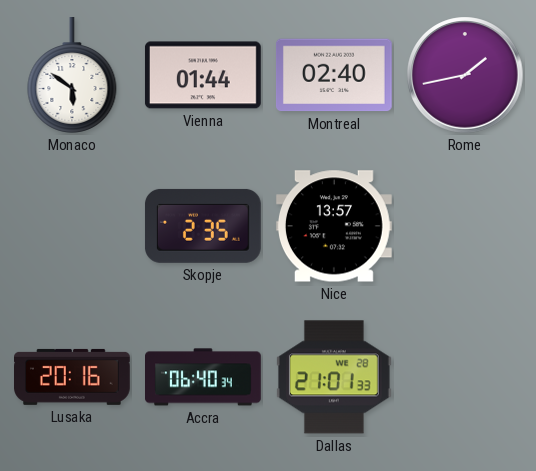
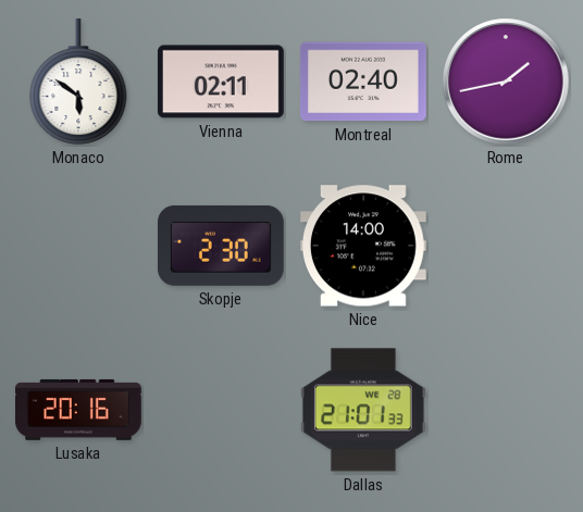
Vienna: 01:44 -> 02:11 (221, 82)
Skopje: 2:35 -> 2:30 (221, 246)
Nice: 13:57 -> 14:00 (363, 246)
Accra: 06:40 -> none (204, 377)
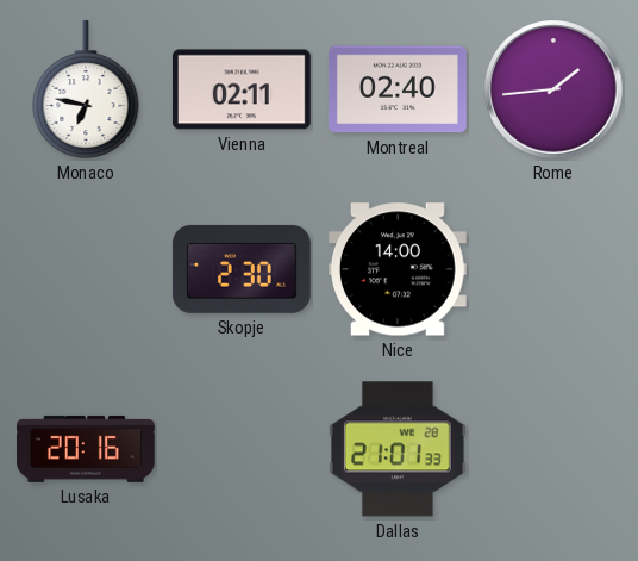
Monaco: 5:51 -> 6:47 (86, 91)
Rome: 1:43 -> 1:44 (553, 89)
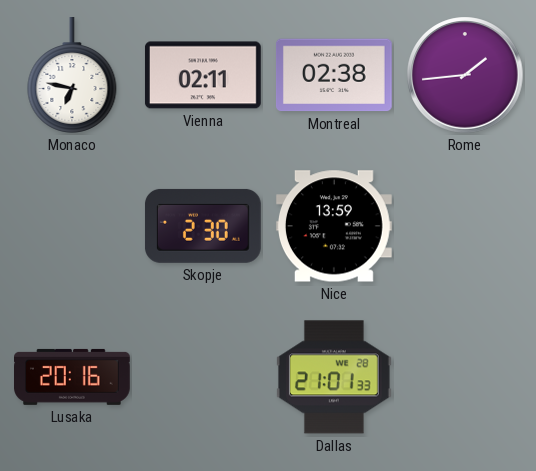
Montreal: 02:40 -> 02:38 (334, 75)
Nice: 14:00 -> 13:59 (334, 226)
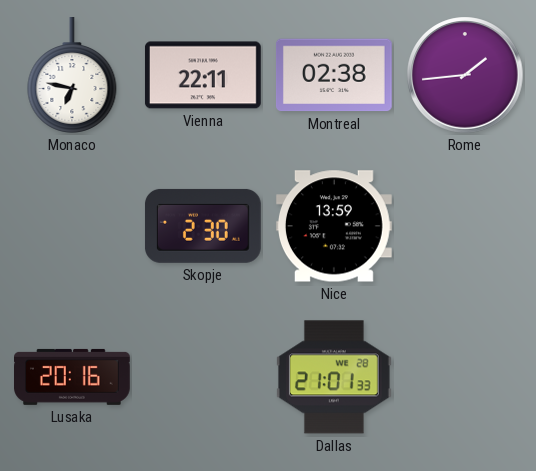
Vienna: 02:11 -> 22:11 (203, 75)
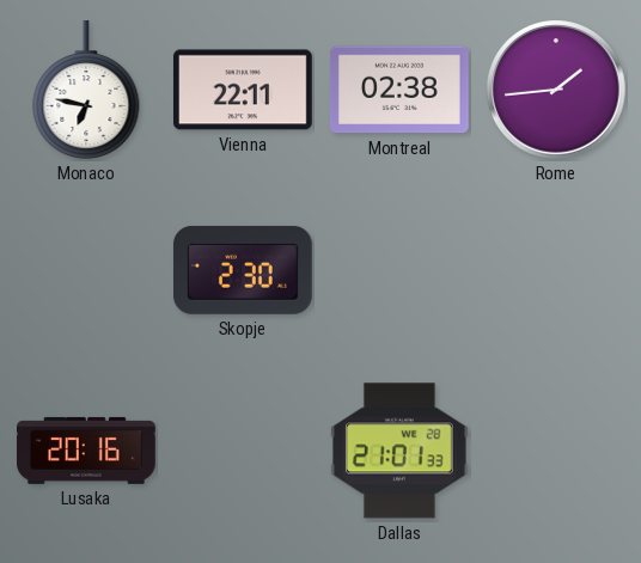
Nice: 13:59 -> none (334, 226)
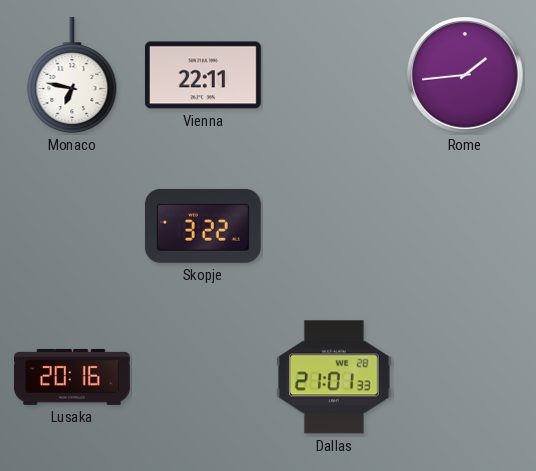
Montreal: 02:38 -> none (399, 90)
Skopje: 2:30 -> 3:22 (203, 226)
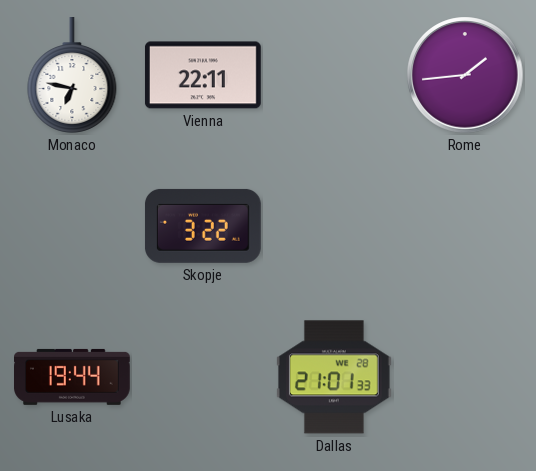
Lusaka: 20:16 -> 19:44 (73, 377)
